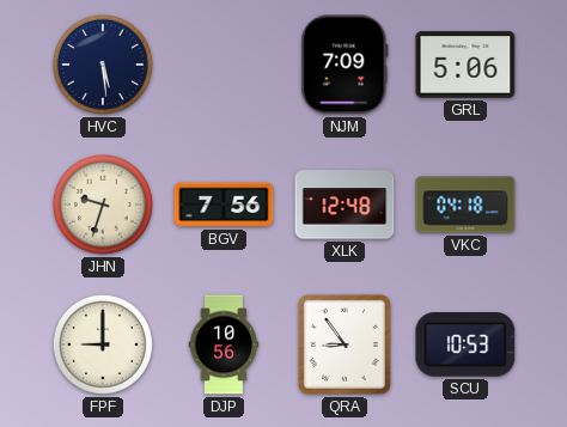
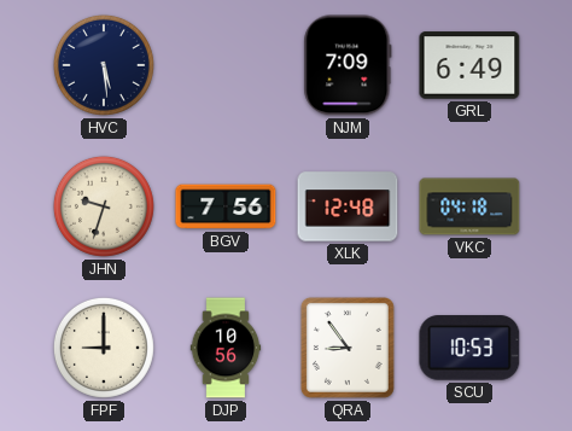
GRL: 5:06 -> 6:49 (469, 65)
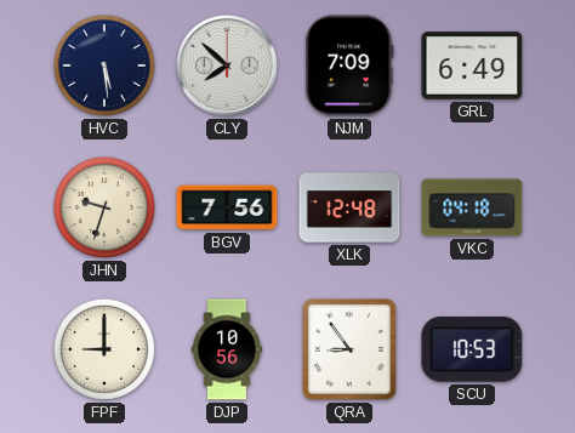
CLY: none -> 7:52 (228, 67)
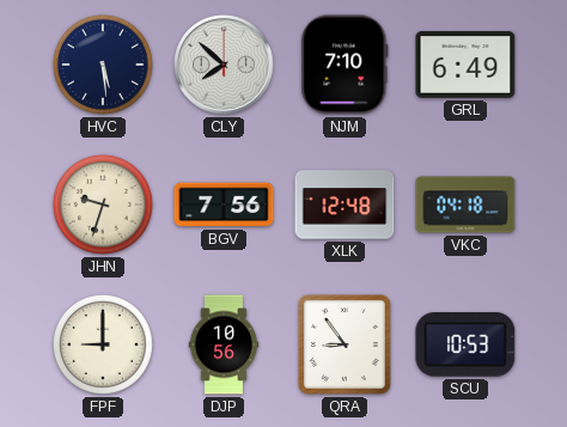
NJM: 7:09 -> 7:10 (345, 65)
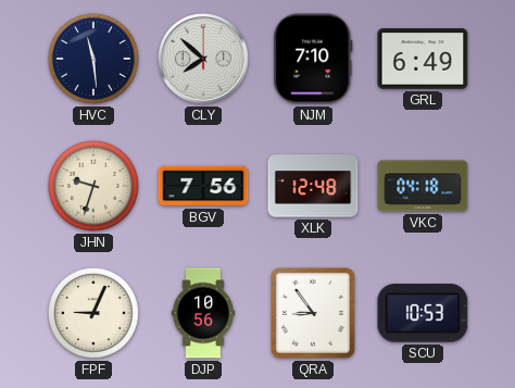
HVC: 5:29 -> 11:29 (93, 59)
FPF: 9:00 -> 9:04 (93, 313)
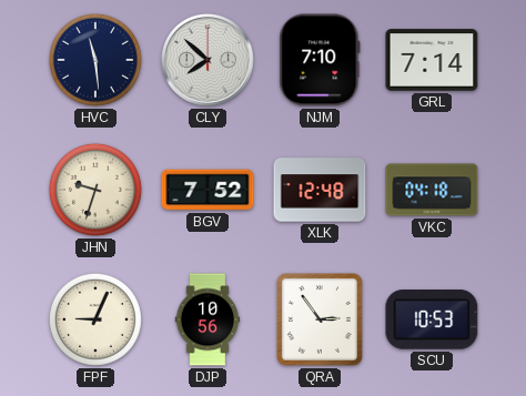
GRL: 6:49 -> 7:14 (432, 60)
BGV: 7:56 -> 7:52 (208, 190)
QRA: 8:54 -> 2:54 (320, 319)
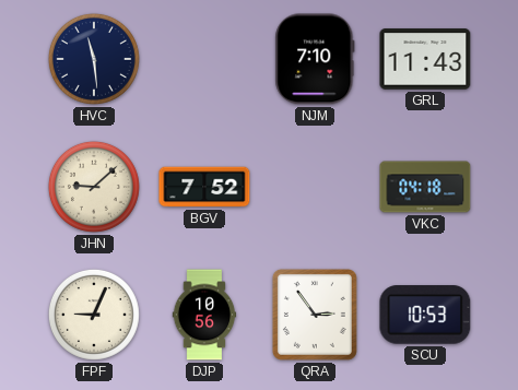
CLY: 7:52 -> none (209, 61)
GRL: 7:14 -> 11:43 (425, 59)
JHN: 9:33 -> 9:08 (94, 187)
XLK: 12:48 -> none (320, 190)
